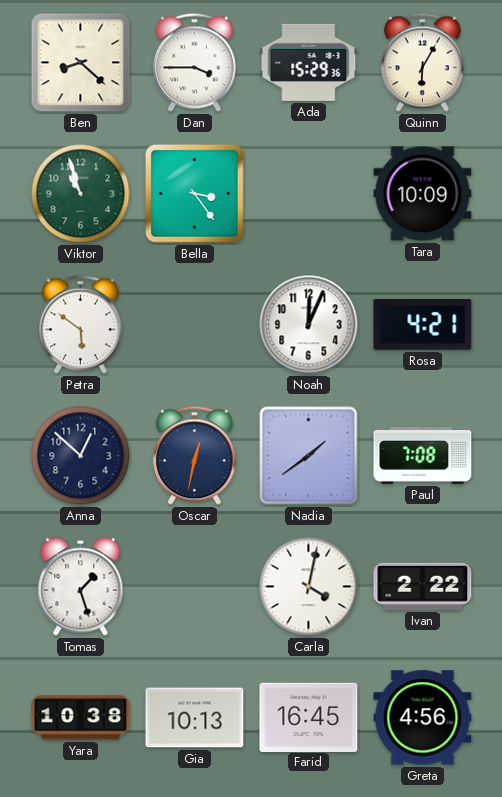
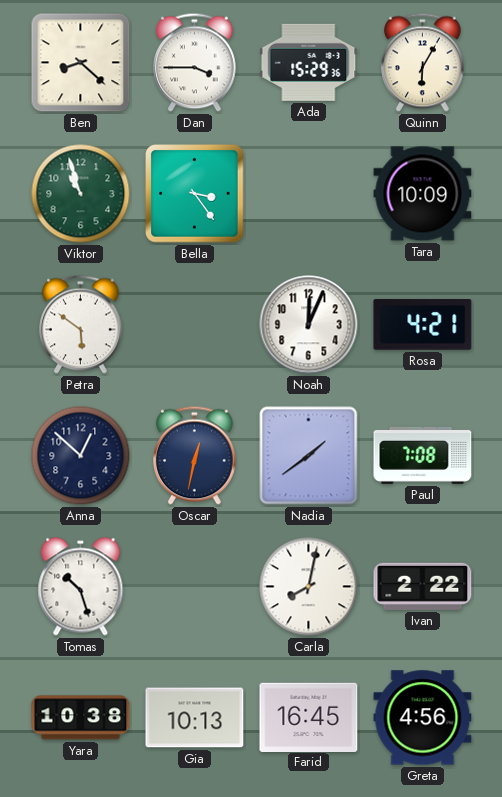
Tomas: 1:27 -> 10:27 (81, 587)
Carla: 4:02 -> 8:02 (309, 587)
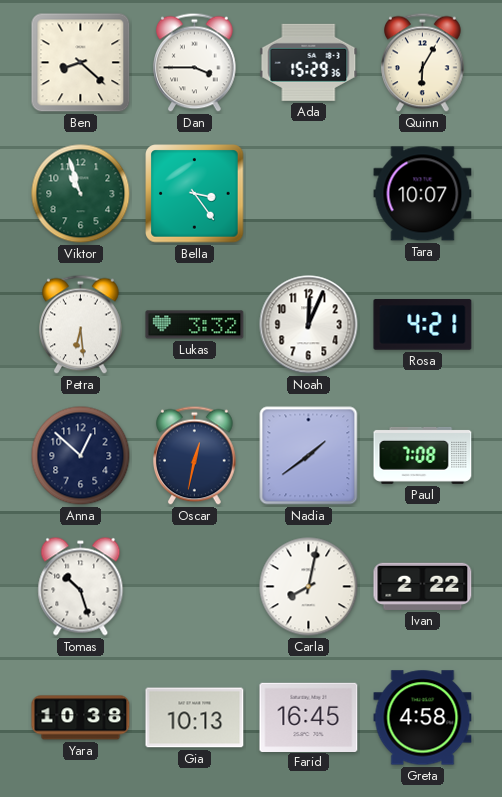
Tara: 10:09 -> 10:07 (423, 194)
Petra: 5:51 -> 6:29 (81, 325)
Lukas: none -> 3:32 (195, 325)
Greta: 4:56 -> 4:58 (423, 718)
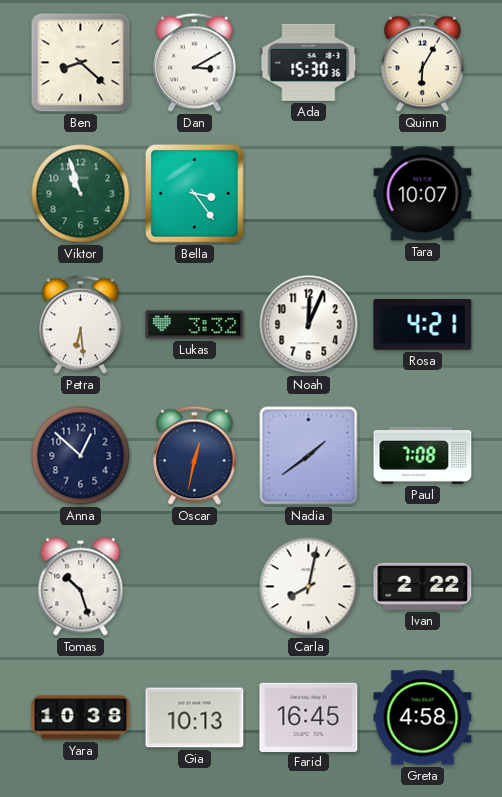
Dan: 3:45 -> 3:10 (195, 63)
Ada: 15:29 -> 15:30 (309, 62)
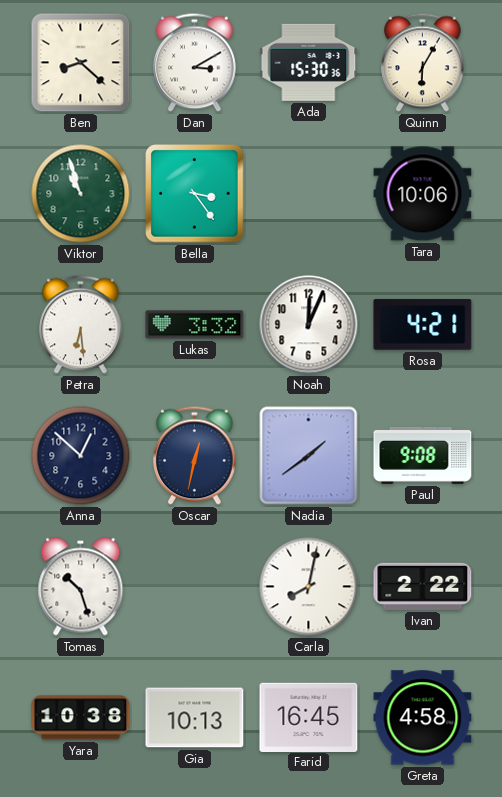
Tara: 10:07 -> 10:06 (423, 194)
Paul: 7:08 -> 9:08 (423, 455)
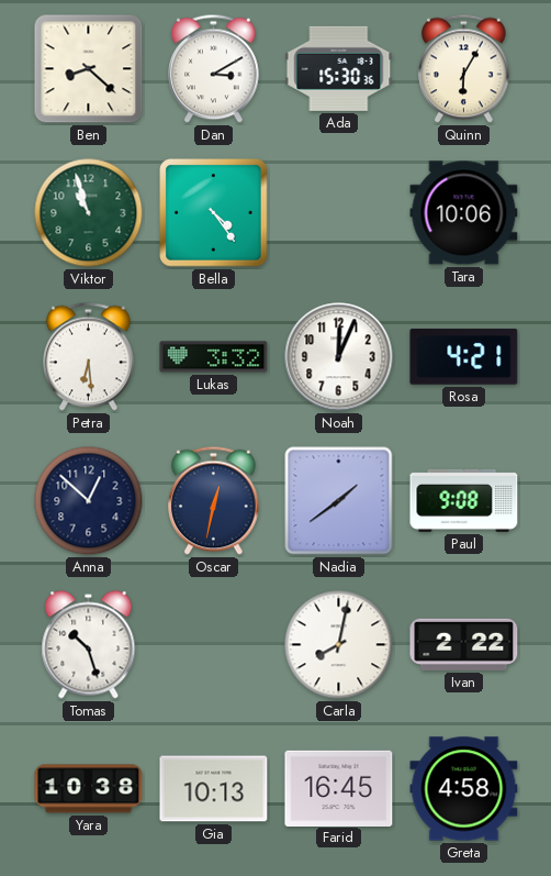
Bella: 3:24 -> 4:24 (214, 213)
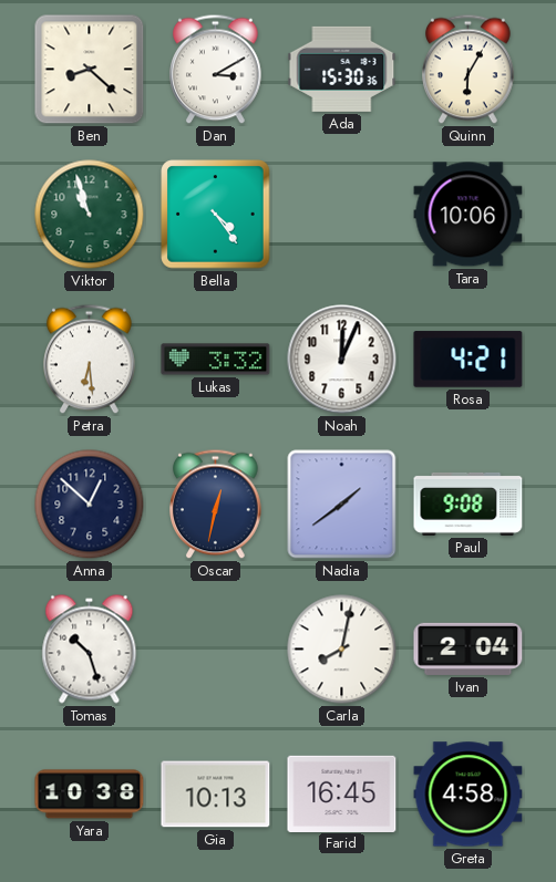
Ivan: 2:22 -> 2:04 (469, 648)
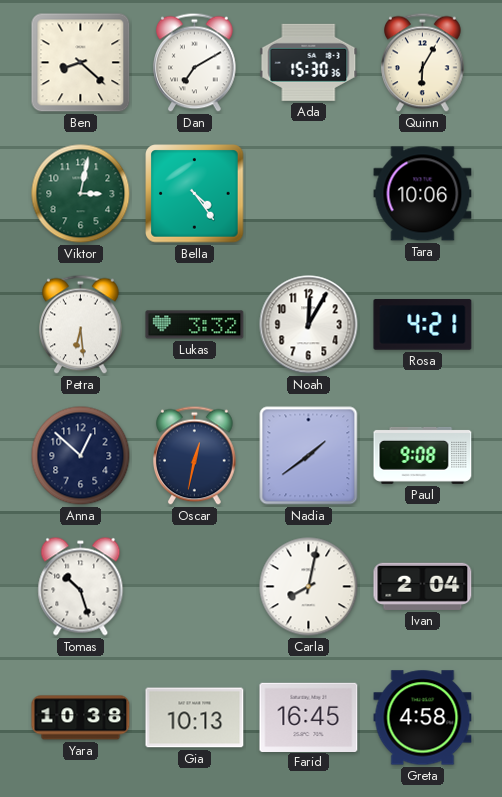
Dan: 3:10 -> 7:10 (195, 63)
Viktor: 10:57 -> 3:02 (81, 194)
Noah: 12:04 -> 12:05 (309, 325)
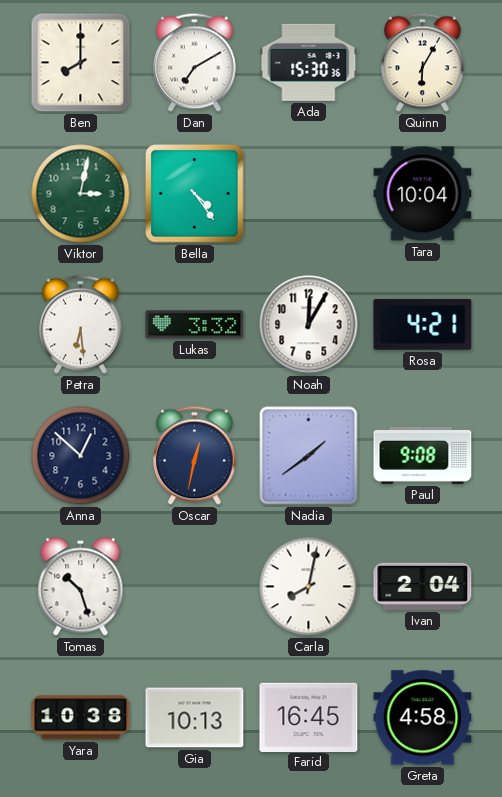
Ben: 8:22 -> 8:00 (81, 63)
Tara: 10:06 -> 10:04 (423, 194)
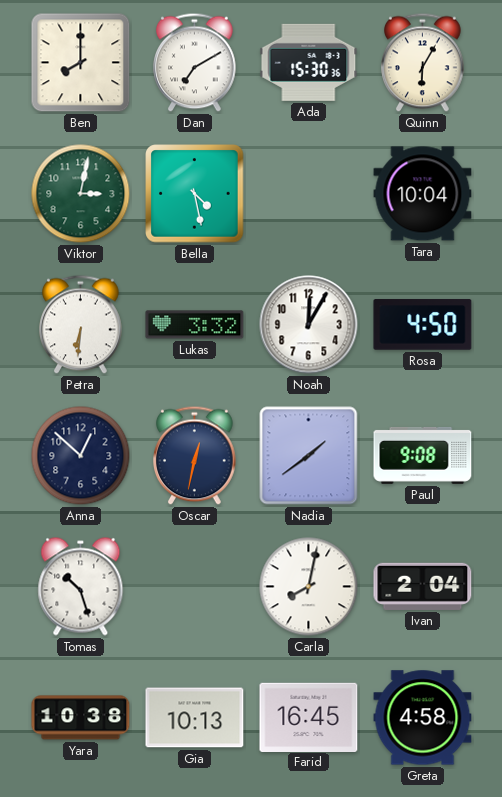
Bella: 4:24 -> 4:28 (195, 194)
Petra: 6:29 -> 6:31 (81, 325)
Rosa: 4:21 -> 4:50 (423, 325)
